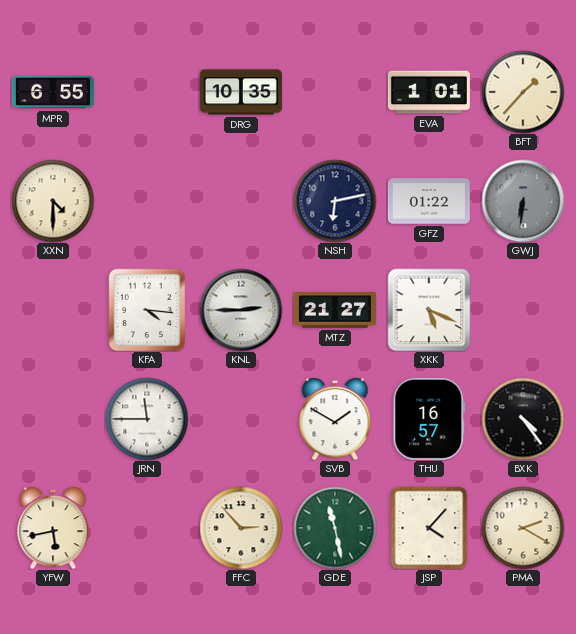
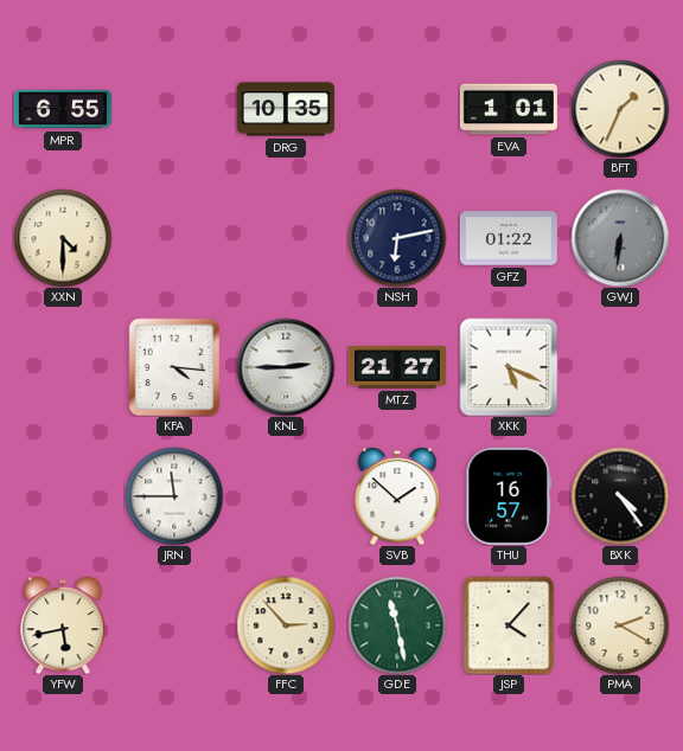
BFT: 1:37 -> 1:34 (620, 109)
SVB: 1:50 -> 1:52 (397, 496)
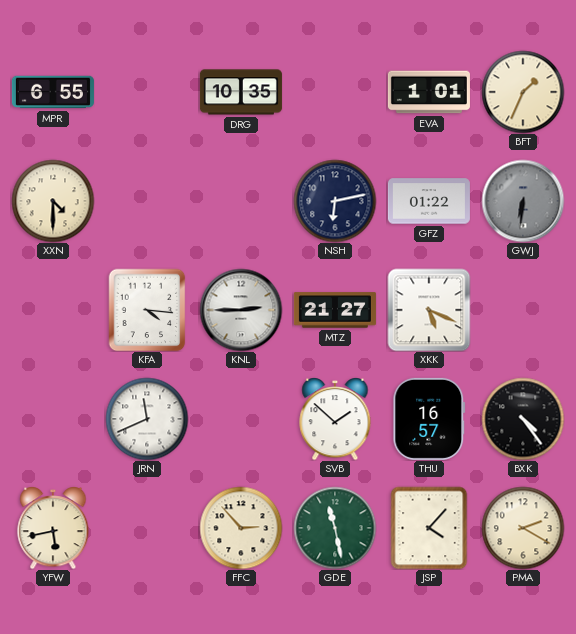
JRN: 11:45 -> 11:41 (147, 419)
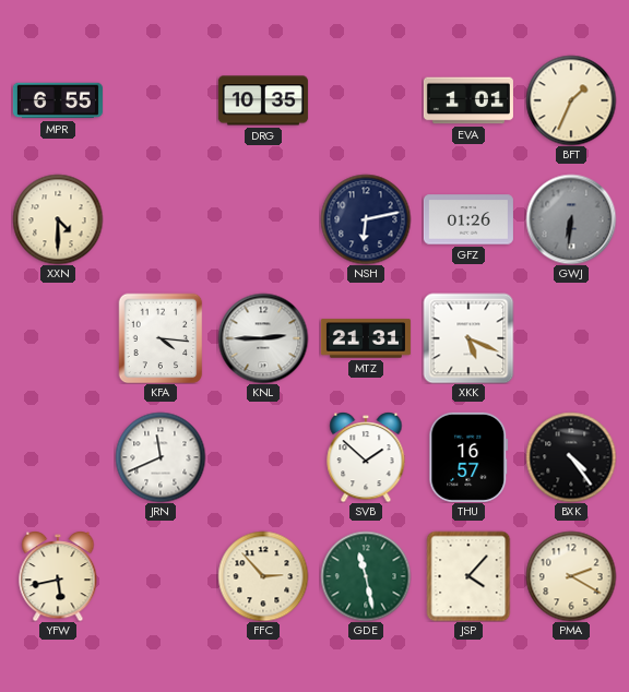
GFZ: 01:22 -> 01:26 (468, 219)
MTZ: 21:27 -> 21:31 (366, 338)
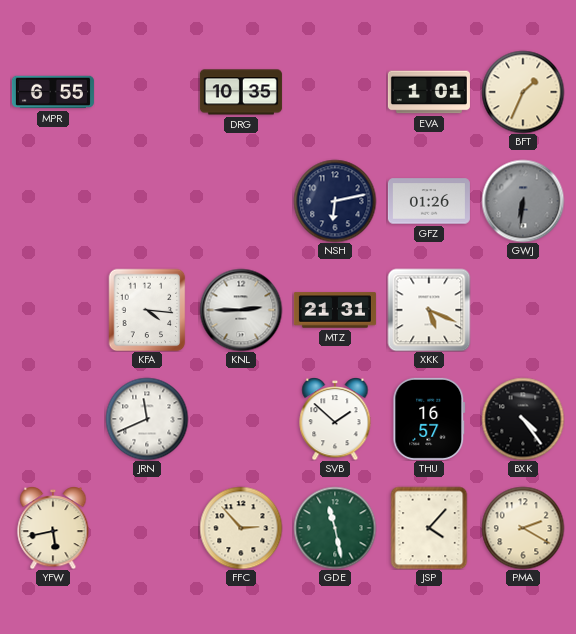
XXN: 4:30 -> none (58, 219)
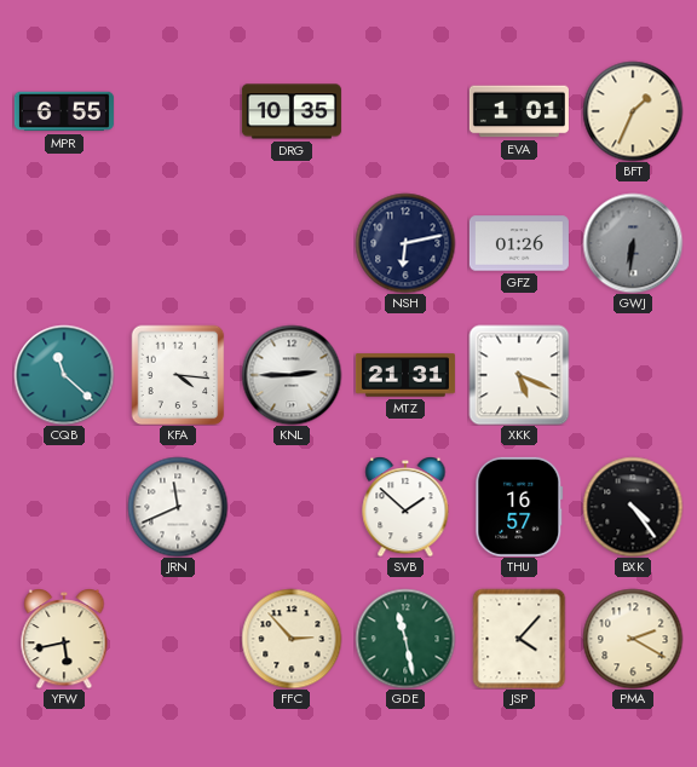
CQB: none -> 11:22 (64, 375)
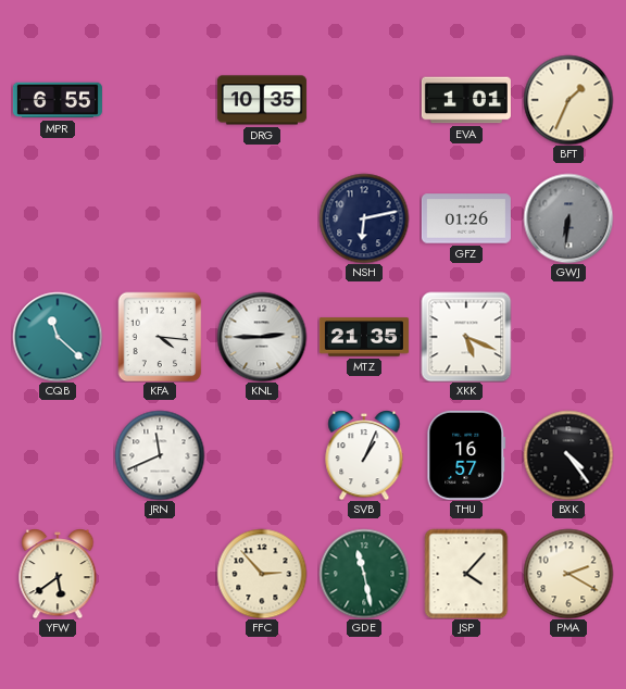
MTZ: 21:31 -> 21:35 (364, 337)
SVB: 1:52 -> 1:04 (364, 455)
YFW: 5:43 -> 5:39 (58, 574)
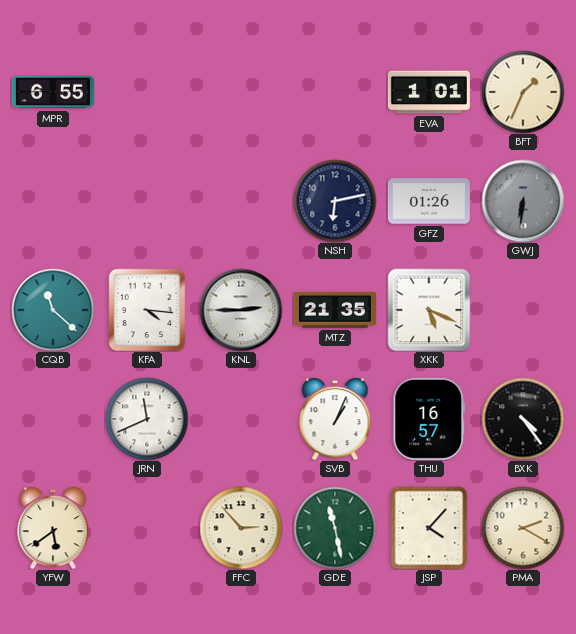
DRG: 10:35 -> none (262, 100)
